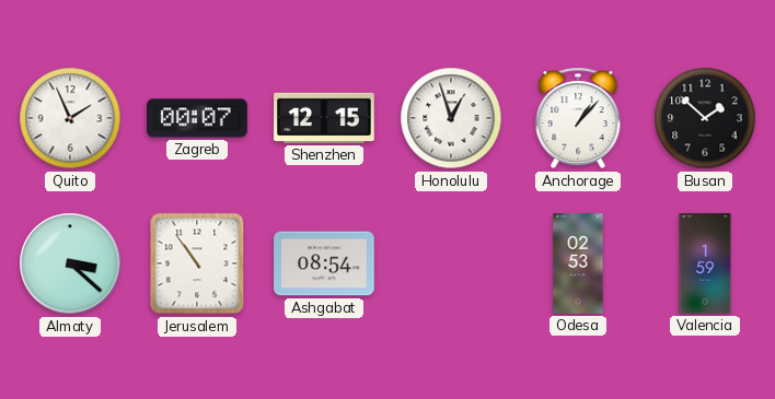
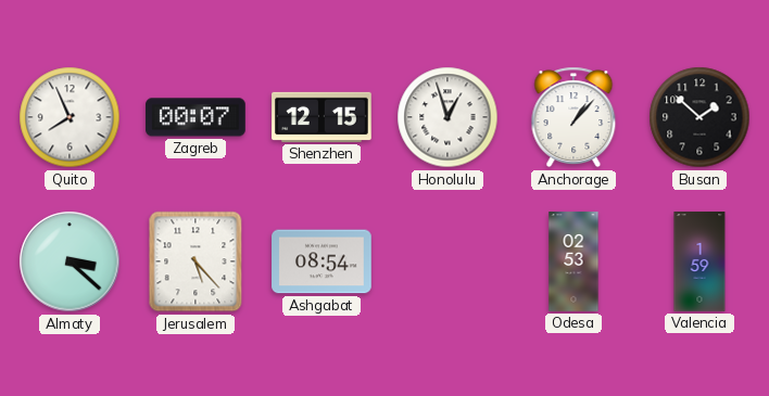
Quito: 1:56 -> 7:56 (70, 117)
Jerusalem: 10:54 -> 5:23 (196, 261)
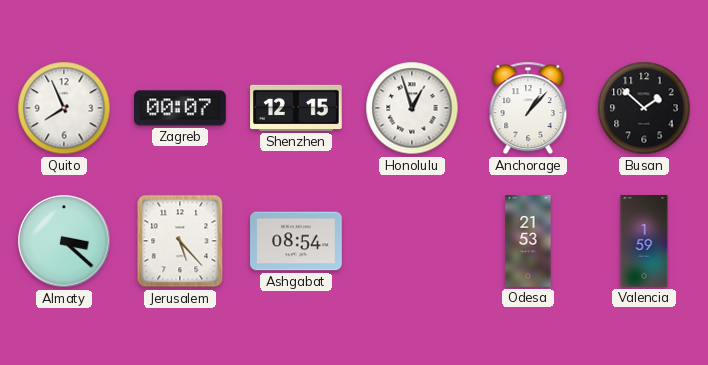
Odesa: 02:53 -> 21:53 (528, 241)
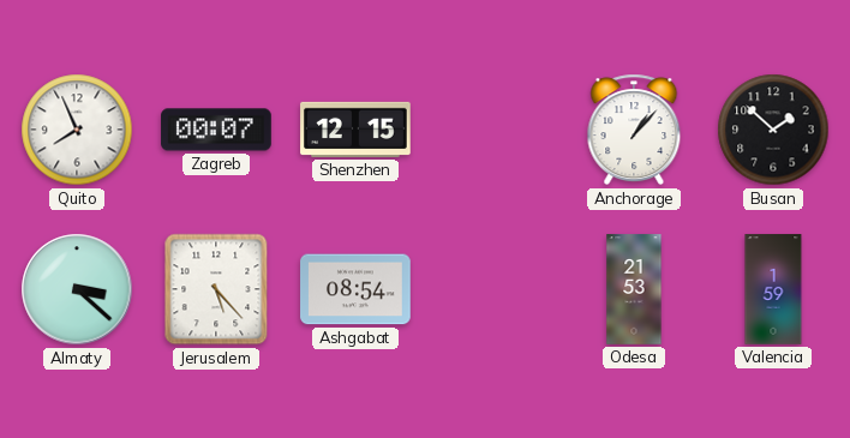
Honolulu: 12:57 -> none (412, 108)
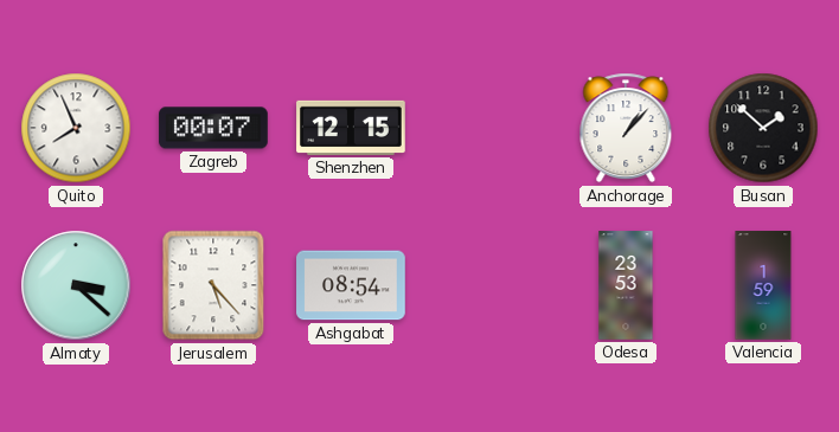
Odesa: 21:53 -> 23:53 (626, 285)
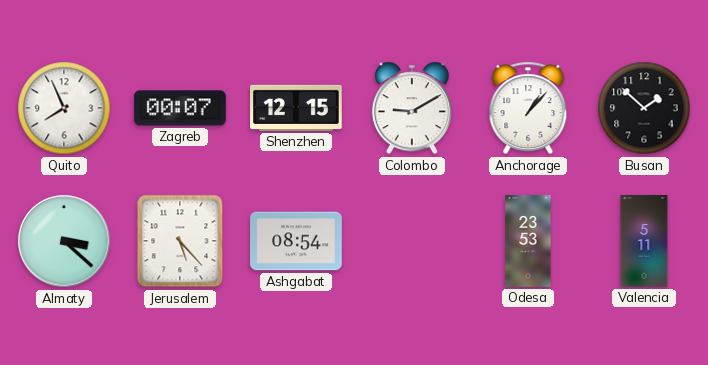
Colombo: none -> 9:10 (412, 108)
Valencia: 1:59 -> 5:11 (644, 241)
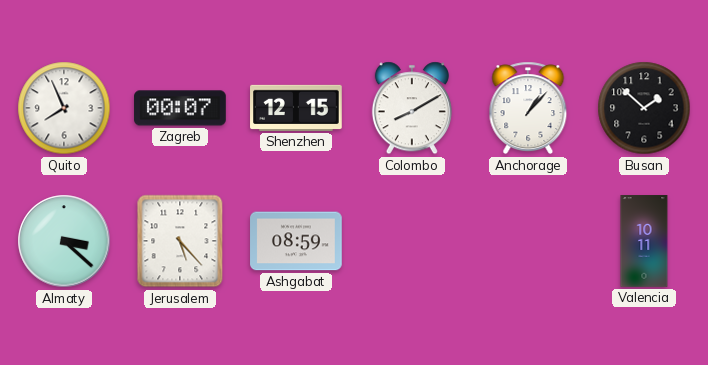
Colombo: 9:10 -> 8:10 (412, 108)
Ashgabat: 08:54 -> 08:59 (296, 241)
Odesa: 23:53 -> none (528, 241)
Valencia: 5:11 -> 10:11 (644, 241)
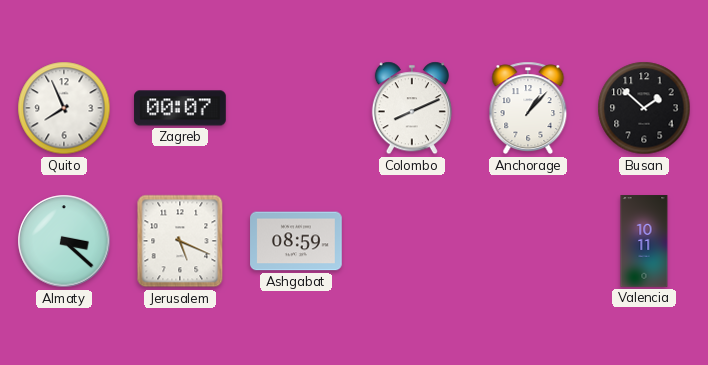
Shenzhen: 12:15 -> none (296, 108)
Colombo: 8:10 -> 8:11 (412, 108)
Jerusalem: 5:23 -> 5:19 (180, 241)
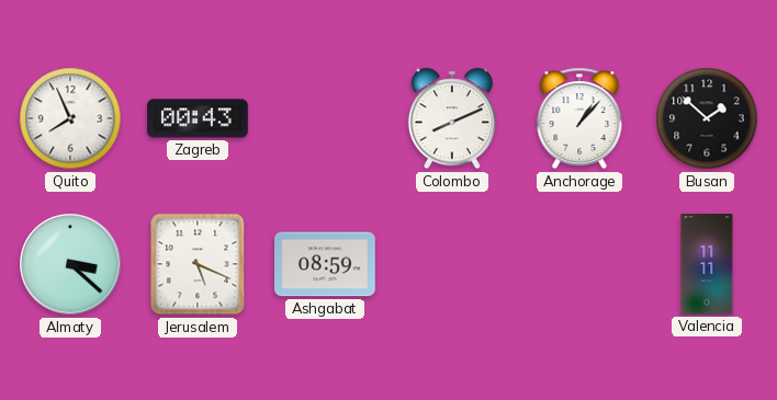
Zagreb: 00:07 -> 00:43 (198, 118)
Valencia: 10:11 -> 11:11 (707, 264)
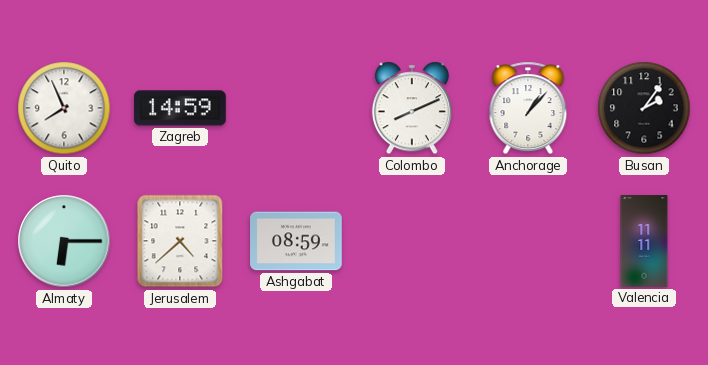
Zagreb: 00:43 -> 14:59 (180, 108)
Busan: 1:52 -> 2:06 (644, 108)
Almaty: 3:22 -> 6:15 (64, 241)
Jerusalem: 5:19 -> 4:38 (180, 241)
